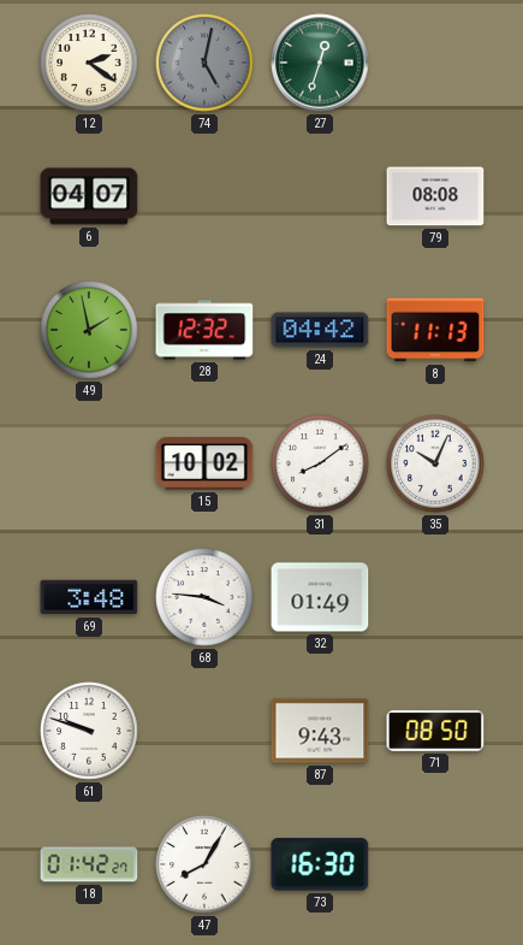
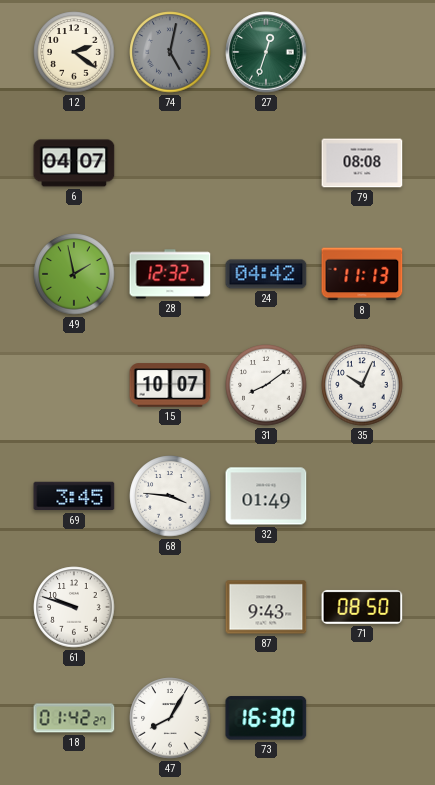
15: 10:02 -> 10:07 (170, 385)
69: 3:48 -> 3:45 (74, 496)
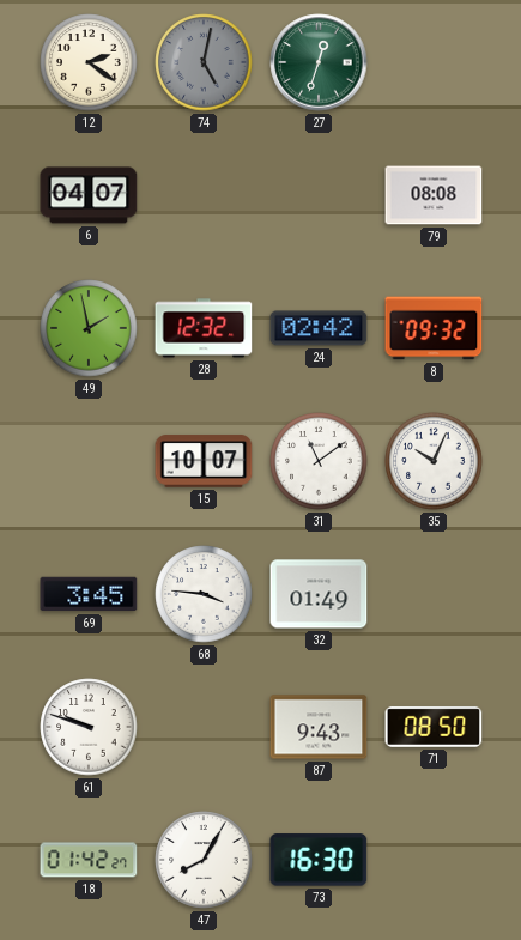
24: 04:42 -> 02:42 (319, 328)
8: 11:13 -> 09:32 (434, 328)
31: 8:09 -> 11:09 (319, 461)
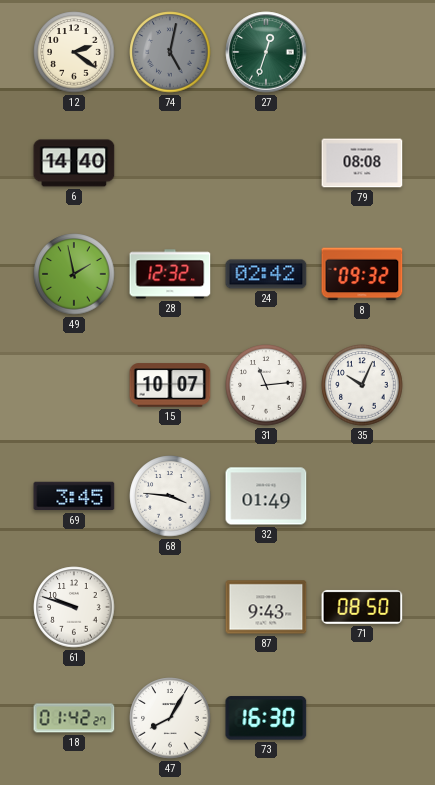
6: 04:07 -> 14:40 (74, 163)
31: 11:09 -> 11:14 (266, 385)
